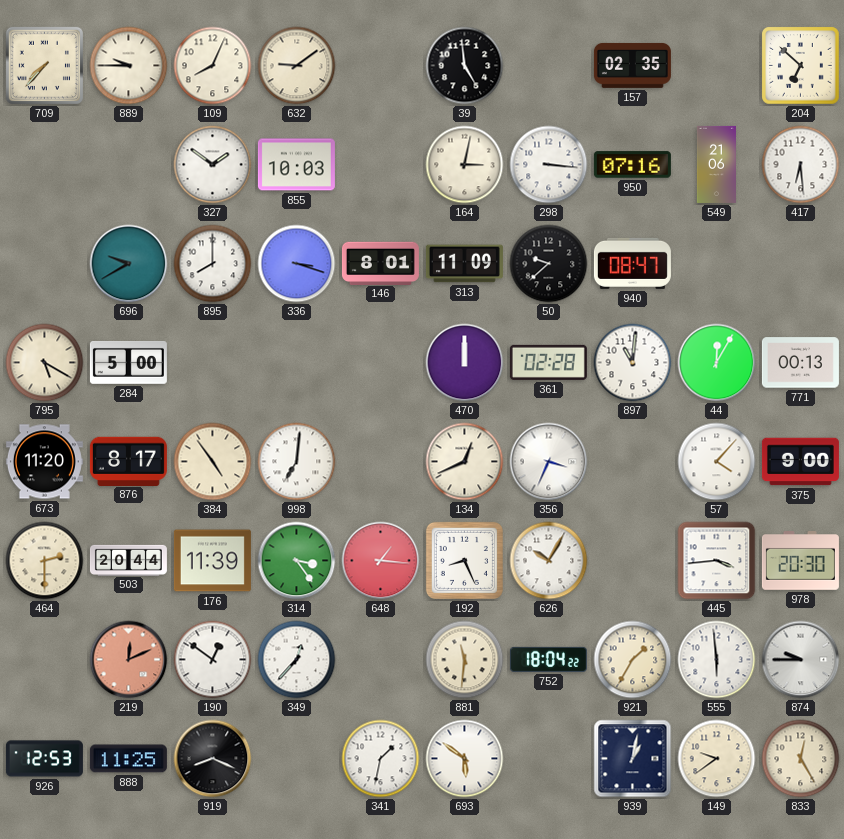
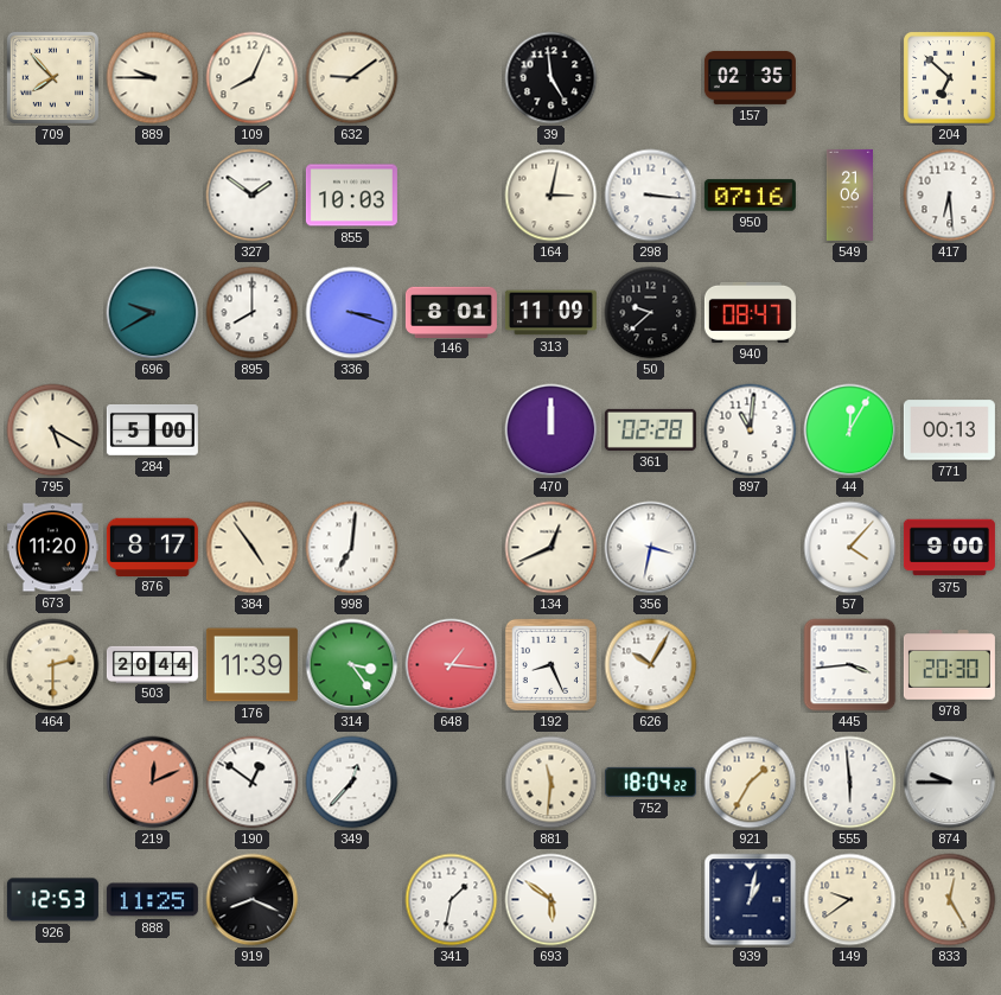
709: 7:37 -> 7:53 (52, 77)
356: 3:34 -> 3:32 (651, 548)
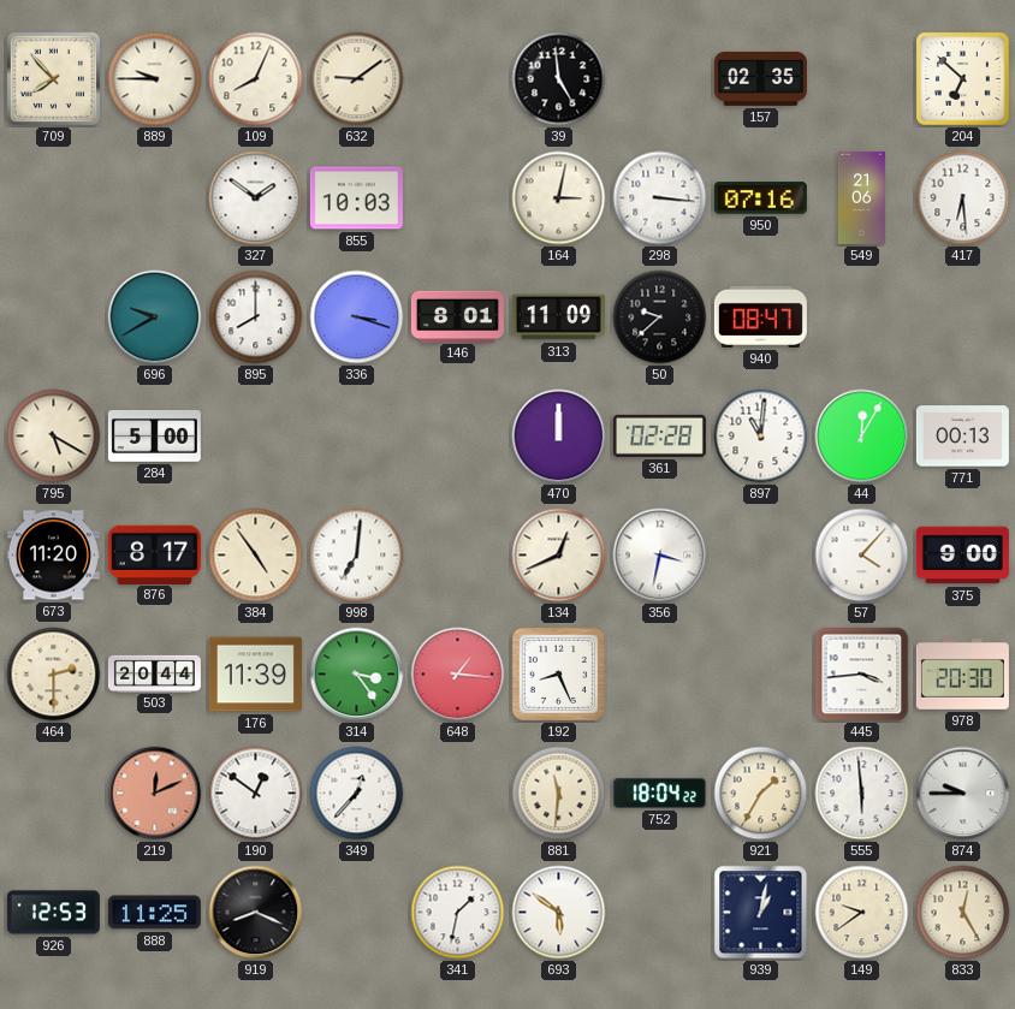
626: 10:05 -> none (651, 665)
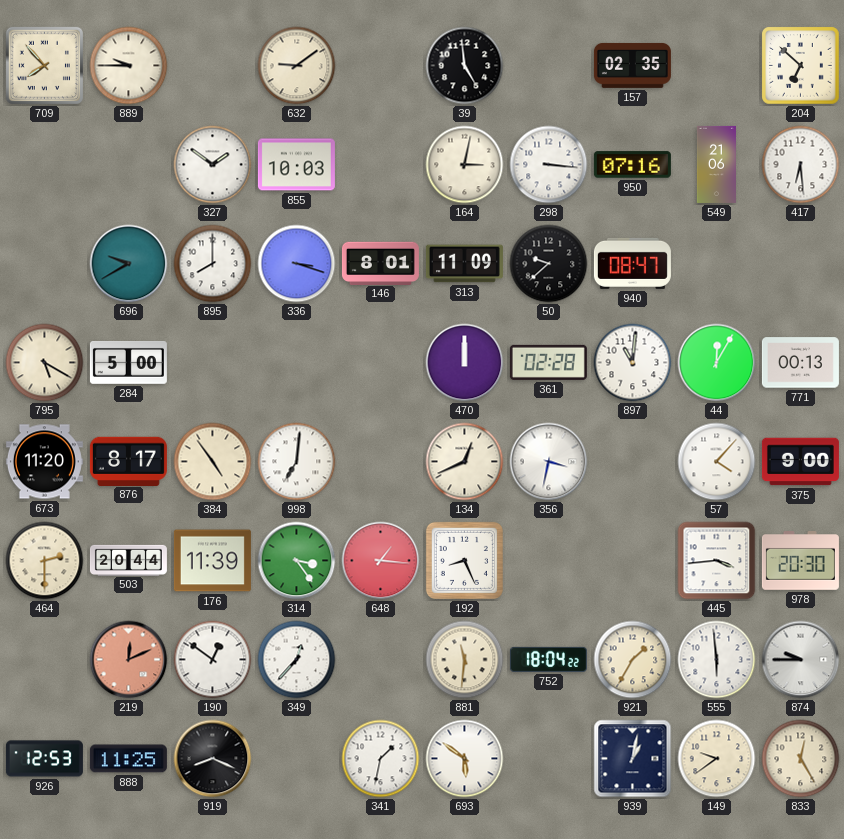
109: 8:04 -> none (256, 79)
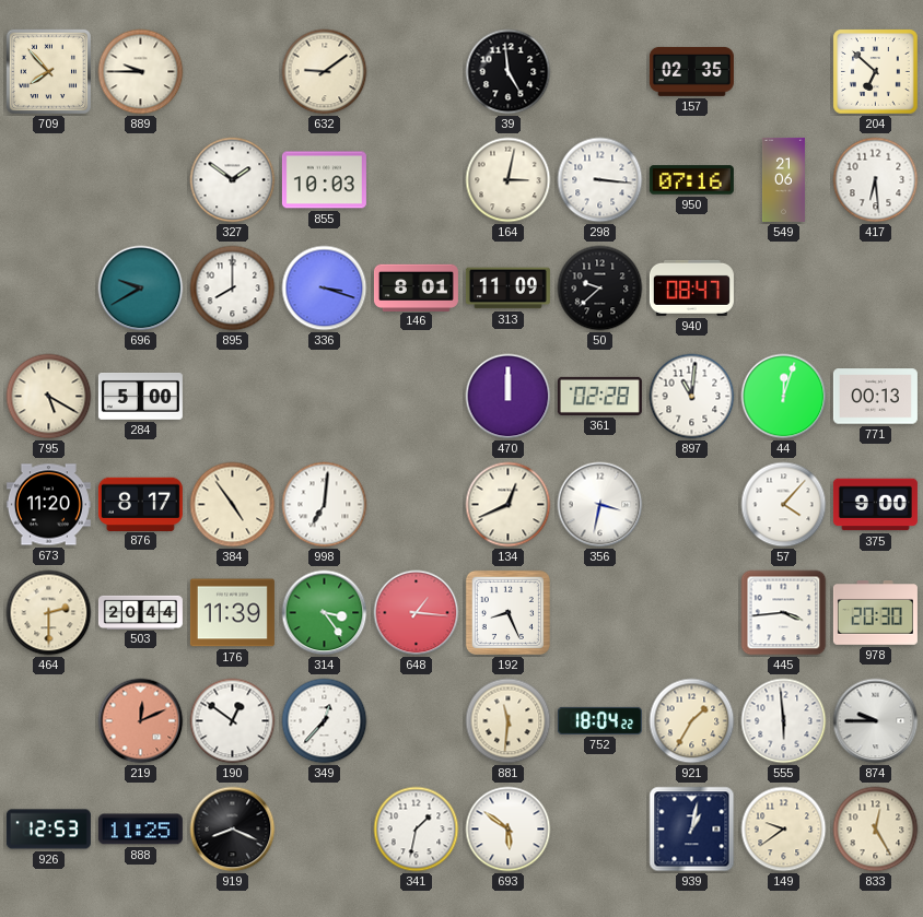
44: 12:05 -> 12:03 (784, 397)
